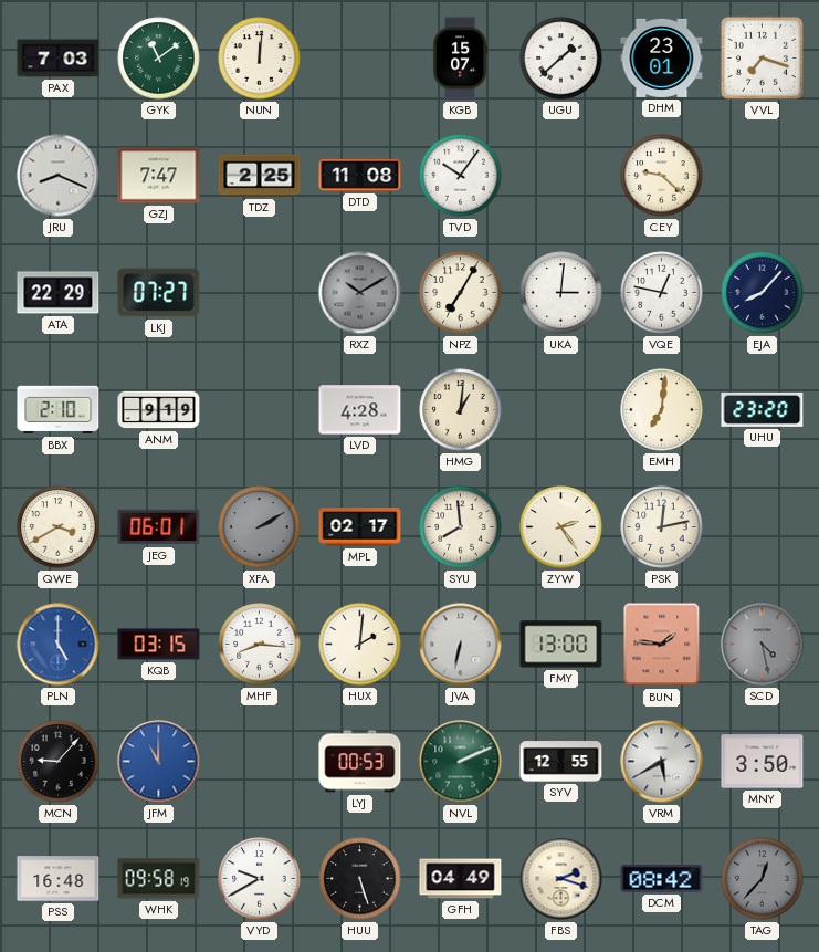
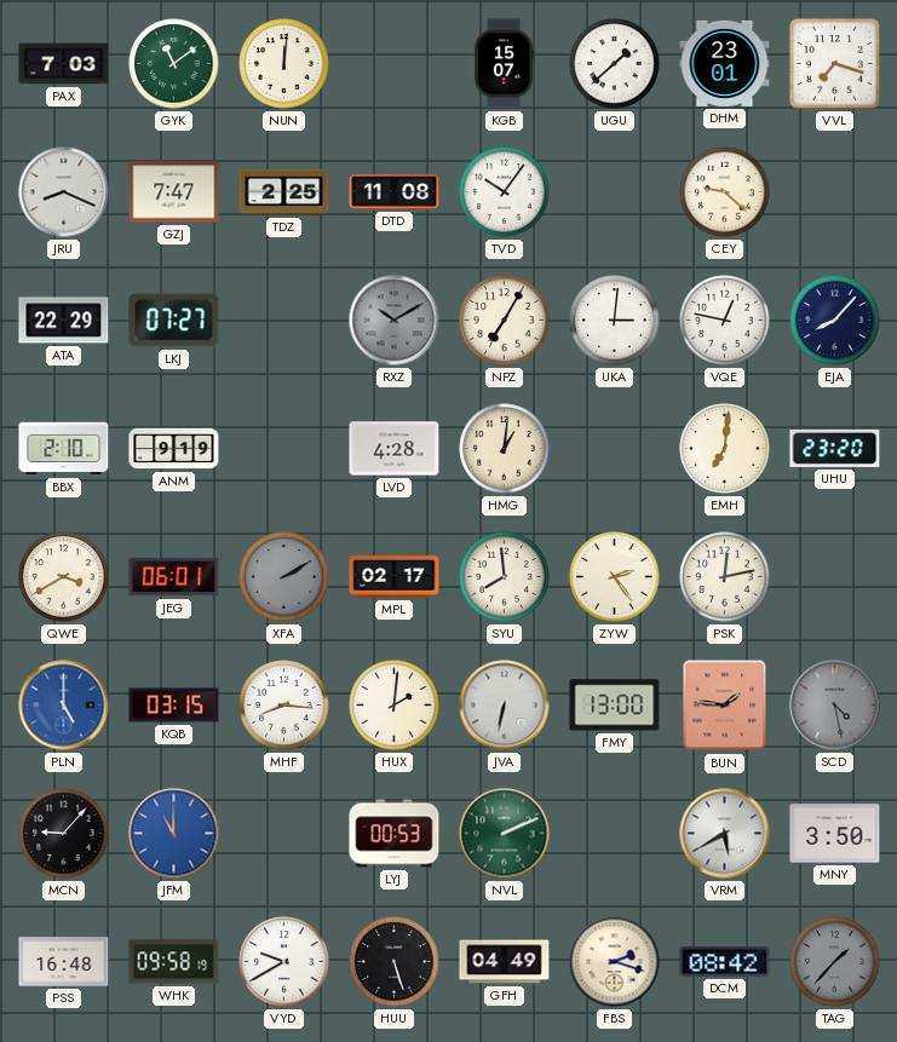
SYV: 12:55 -> none (561, 762)
TAG: 12:37 -> 1:37 (835, 962)
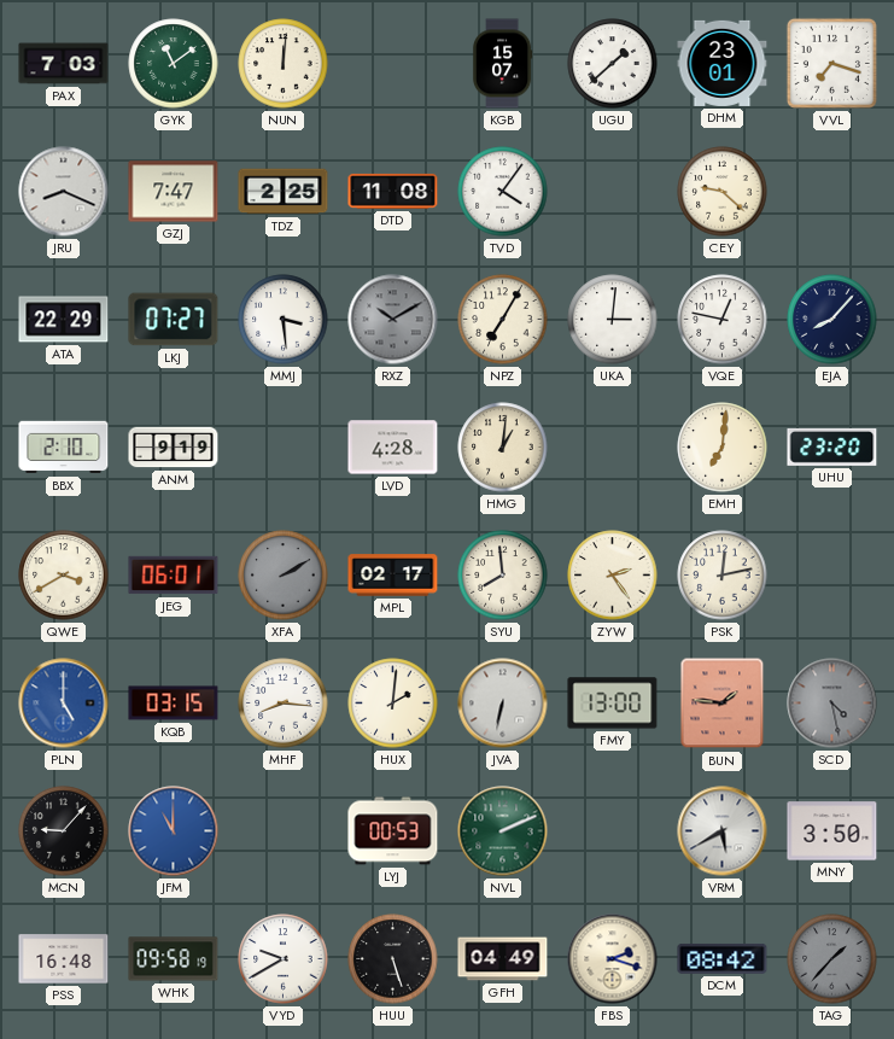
TVD: 10:06 -> 4:06 (503, 192)
MMJ: none -> 3:29 (284, 320)
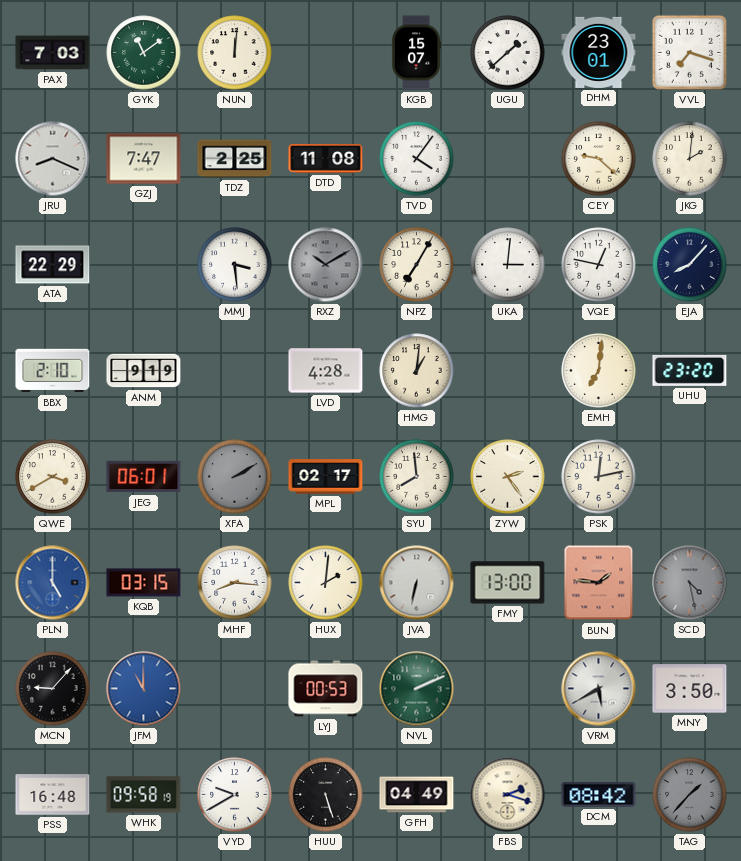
JKG: none -> 2:01 (690, 159)
LKJ: 07:27 -> none (174, 320)
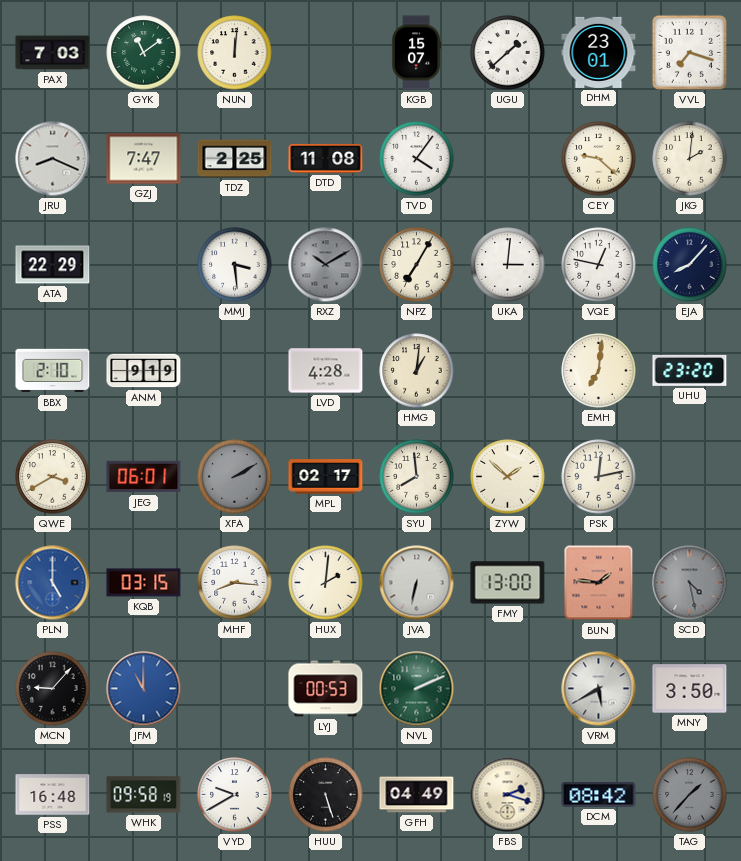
ZYW: 2:24 -> 1:52 (508, 477)
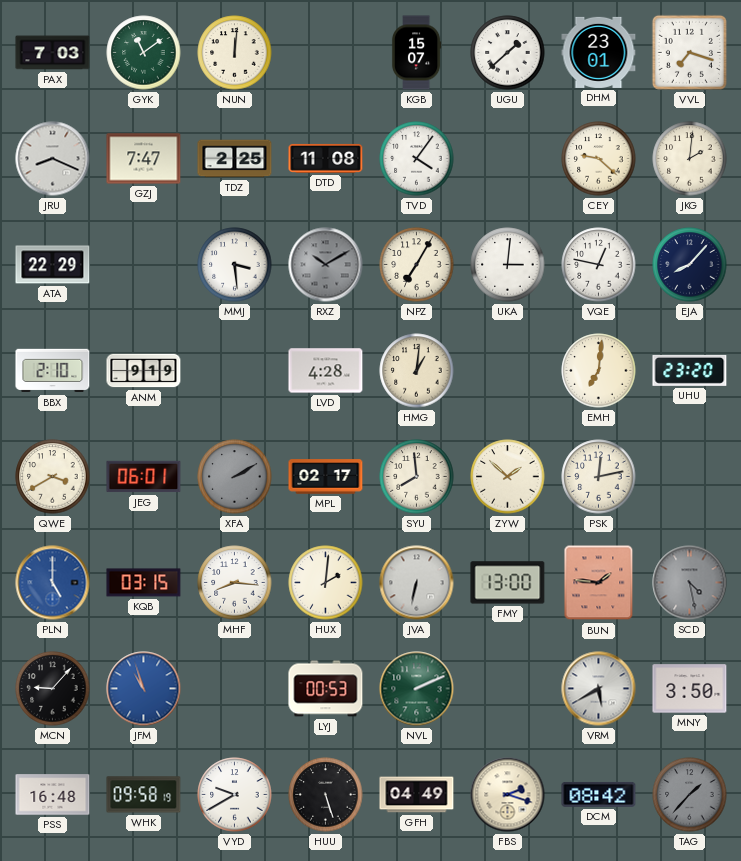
JFM: 11:00 -> 10:57 (144, 689)
